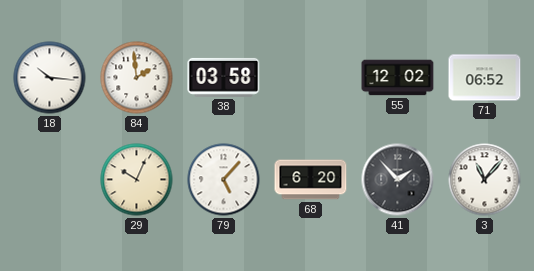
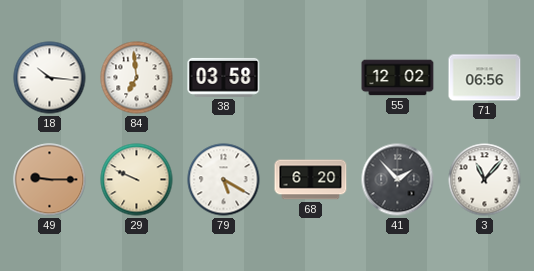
84: 1:59 -> 6:59 (137, 78)
71: 06:52 -> 06:56 (485, 78)
49: none -> 9:15 (50, 180)
29: 10:04 -> 9:49 (137, 180)
79: 5:07 -> 5:20 (224, 180)
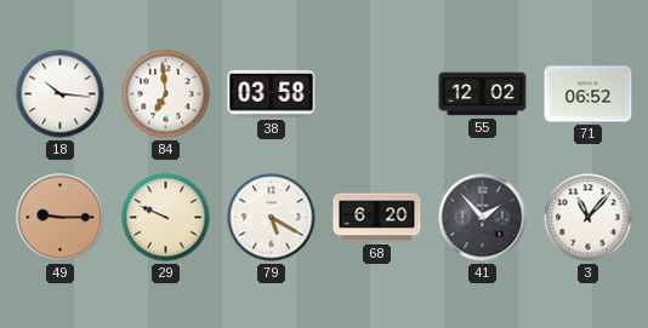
71: 06:56 -> 06:52 (589, 94)
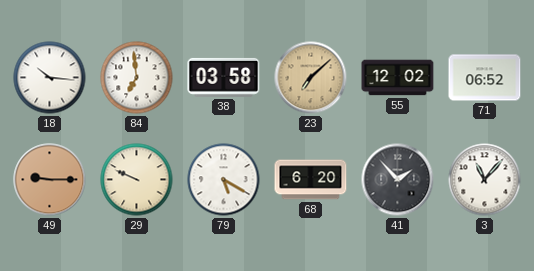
23: none -> 7:08 (311, 78)
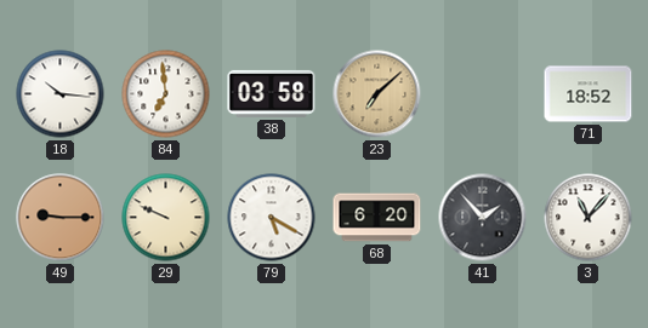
55: 12:02 -> none (398, 78)
71: 06:52 -> 18:52 (589, 94)
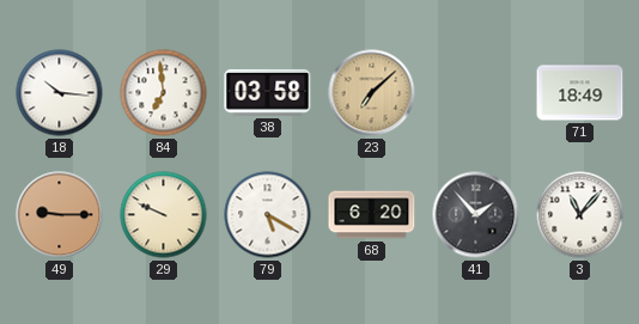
71: 18:52 -> 18:49 (580, 93)
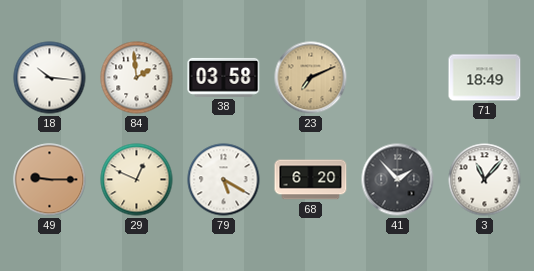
84: 6:59 -> 1:59 (137, 78)
23: 7:08 -> 7:11 (311, 78)
29: 9:49 -> 12:49 (137, 180)
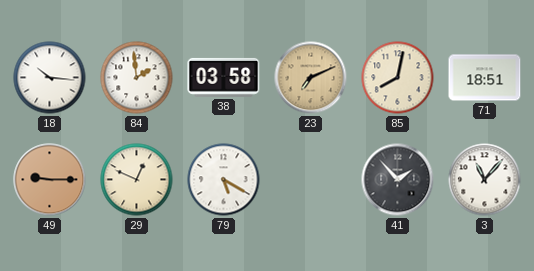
85: none -> 8:02 (398, 78)
71: 18:49 -> 18:51 (485, 78)
68: 6:20 -> none (311, 180)
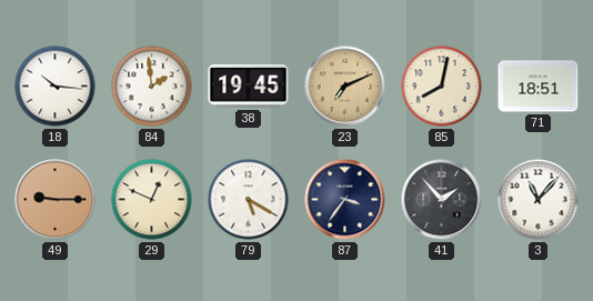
38: 03:58 -> 19:45 (249, 86)
87: none -> 3:36 (345, 200)
